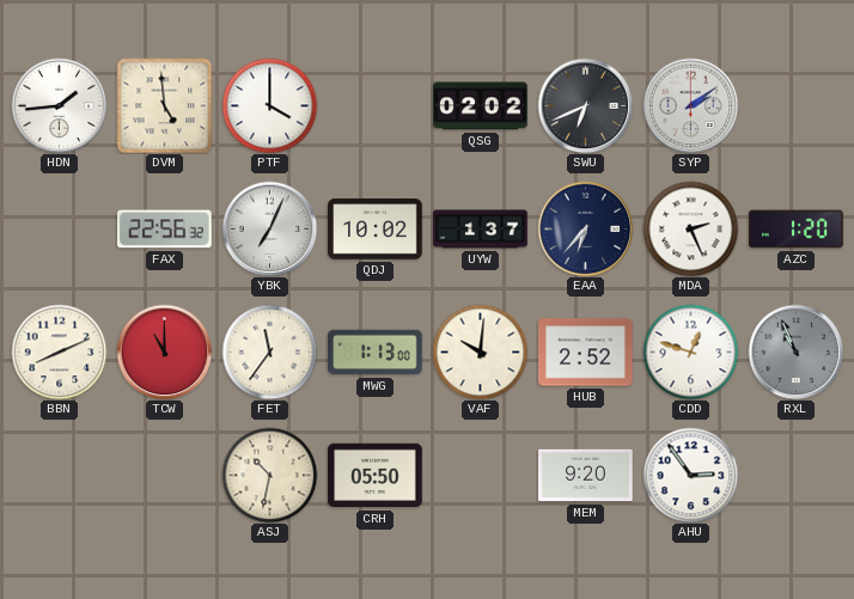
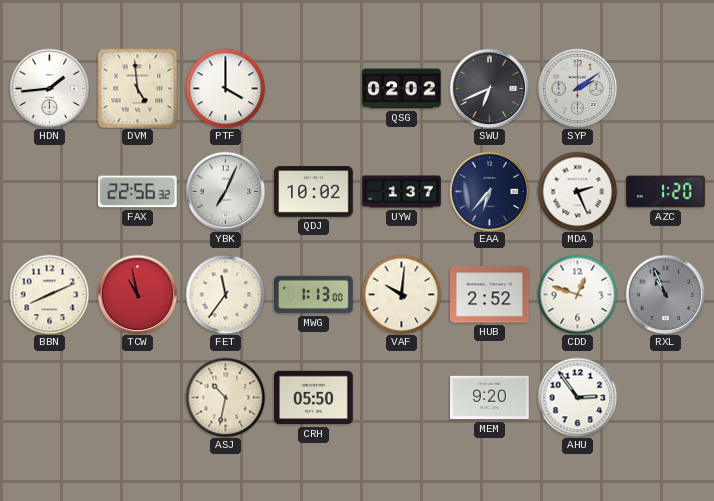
TCW: 11:00 -> 10:58 (137, 294)
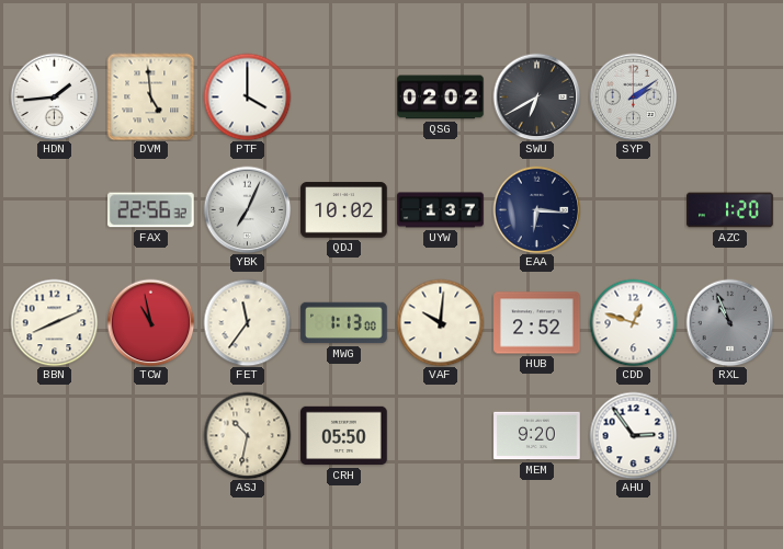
SWU: 6:41 -> 6:40 (536, 96)
EAA: 6:37 -> 6:16 (536, 209)
MDA: 2:26 -> none (577, 191)
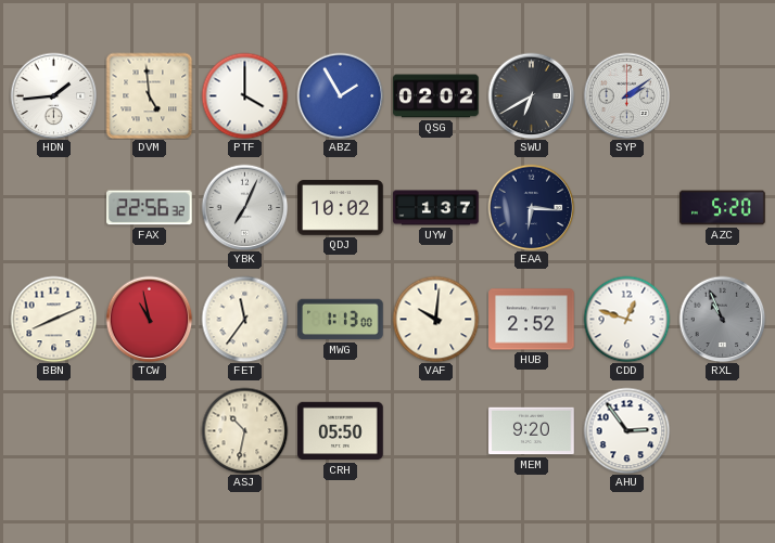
ABZ: none -> 1:55 (340, 95)
AZC: 1:20 -> 5:20 (723, 208)
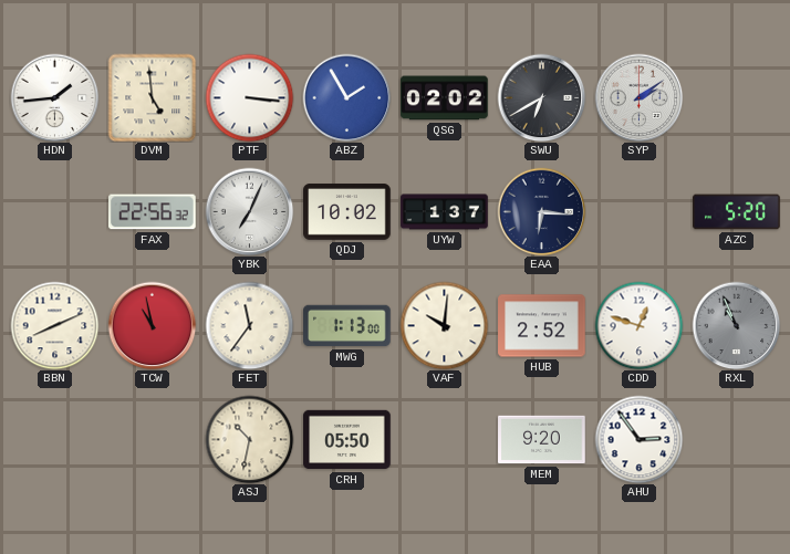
PTF: 4:00 -> 3:16 (249, 97)
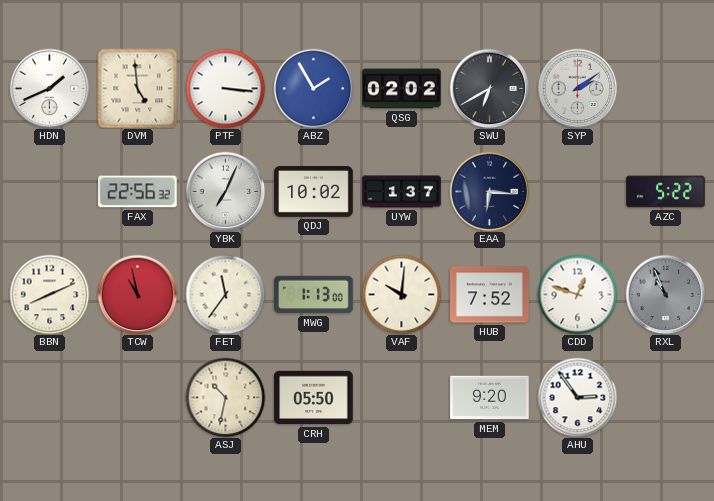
HDN: 1:44 -> 1:41 (49, 88)
AZC: 5:20 -> 5:22 (666, 192)
HUB: 2:52 -> 7:52 (490, 295)
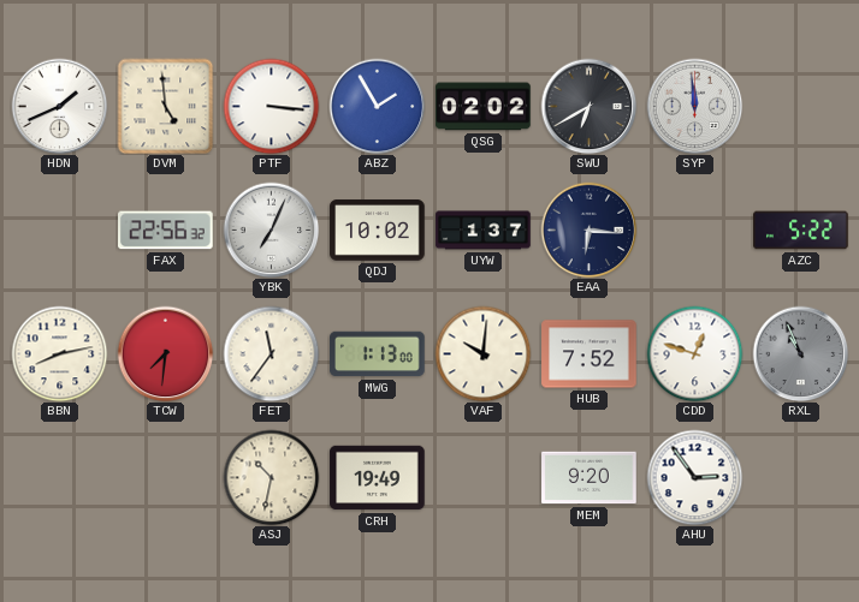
SYP: 2:09 -> 11:59 (694, 106)
BBN: 8:11 -> 8:13 (59, 353)
TCW: 10:58 -> 7:31 (165, 353)
CRH: 05:50 -> 19:49 (378, 478)
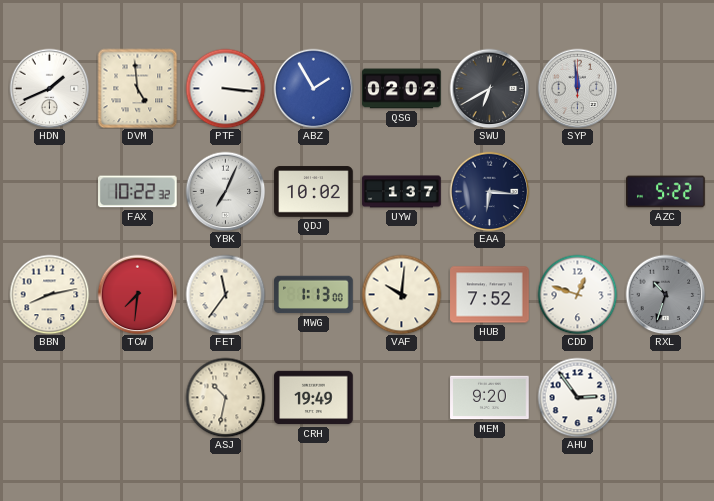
FAX: 22:56 -> 10:22 (138, 192)
RXL: 10:56 -> 10:33 (665, 294)
